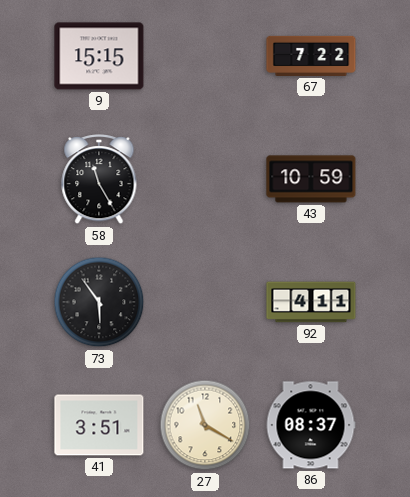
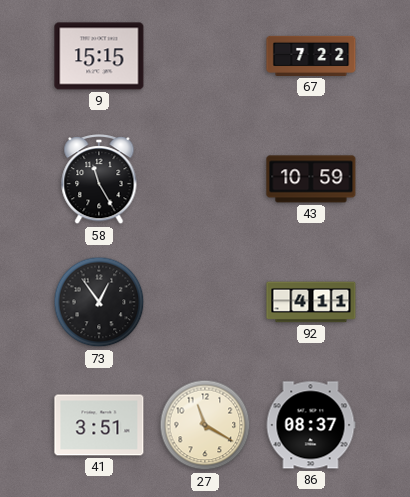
73: 5:54 -> 12:54 (99, 302)
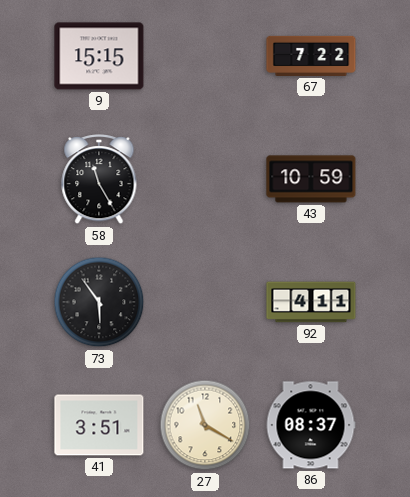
73: 12:54 -> 5:54 (99, 302)
